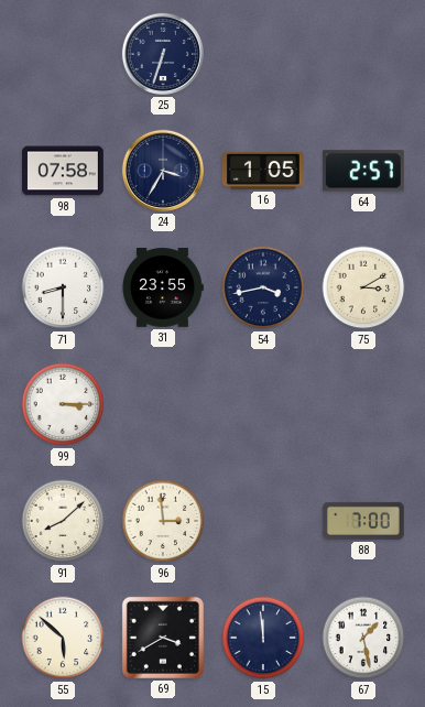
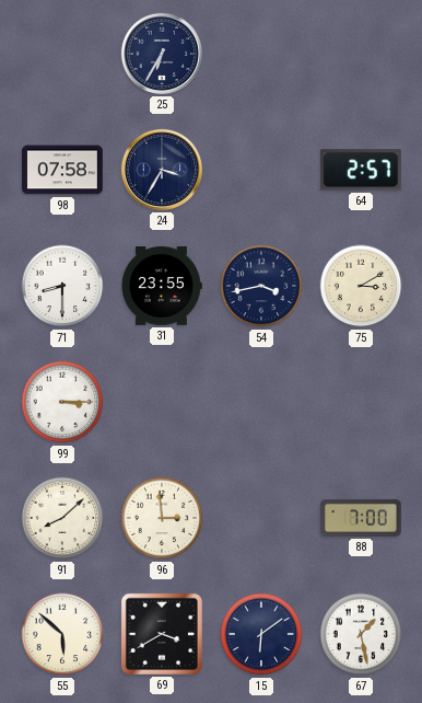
25: 6:33 -> 6:35 (162, 54)
16: 1:05 -> none (263, 171)
15: 11:59 -> 6:09 (261, 634)
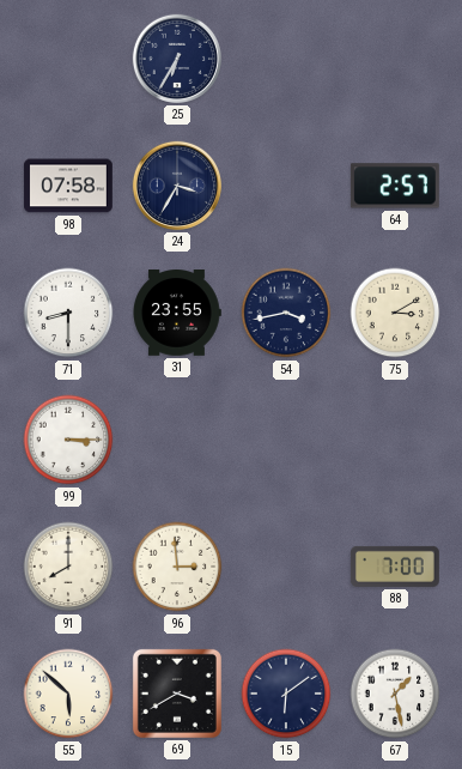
91: 8:08 -> 8:00 (68, 567)
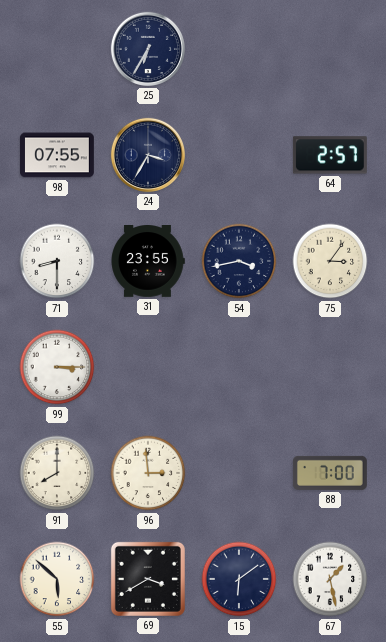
98: 07:58 -> 07:55 (57, 155)
75: 3:10 -> 3:06 (330, 261)
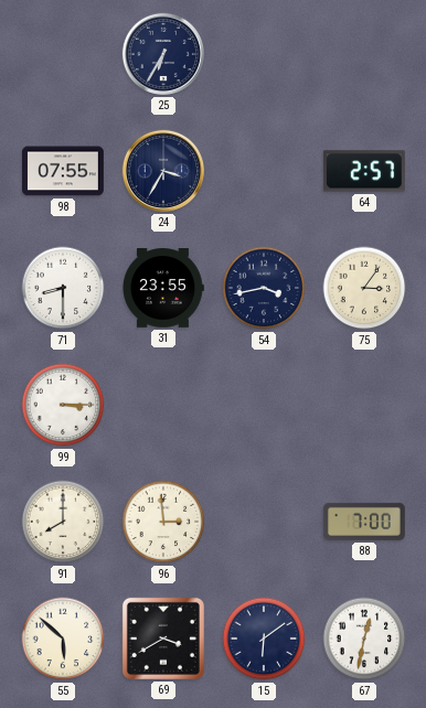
67: 1:28 -> 12:32 (364, 639)
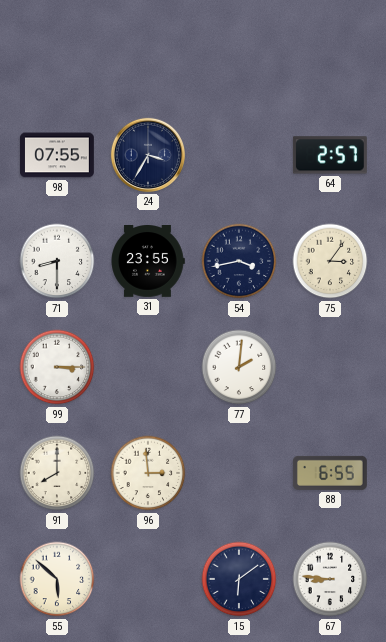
25: 6:35 -> none (163, 54)
77: none -> 2:01 (239, 367)
88: 7:00 -> 6:55 (330, 473)
69: 3:40 -> none (163, 639)
67: 12:32 -> 8:46 (330, 579)
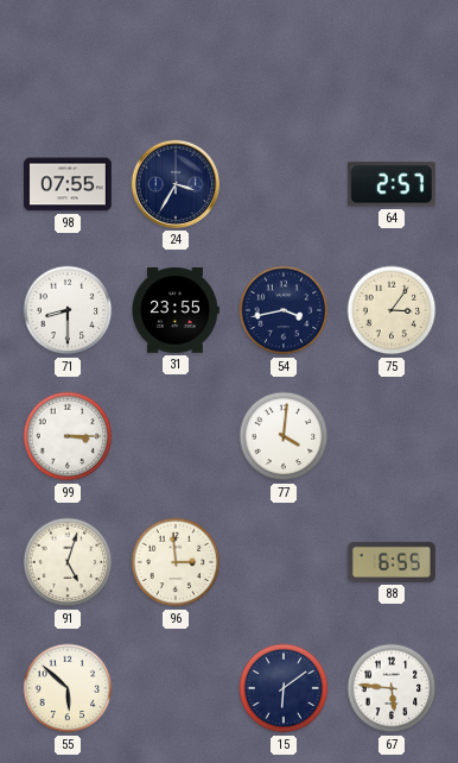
77: 2:01 -> 4:01 (284, 436)
91: 8:00 -> 5:03 (68, 562)
67: 8:46 -> 5:46 (392, 688)
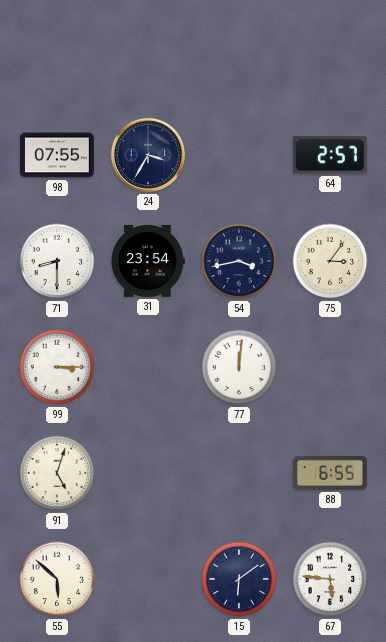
31: 23:55 -> 23:54 (148, 262)
77: 4:01 -> 12:01 (239, 367)
96: 2:59 -> none (176, 562)
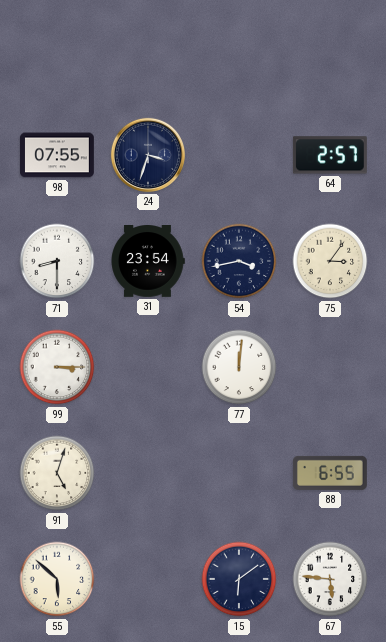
24: 3:35 -> 3:33 (148, 155)
